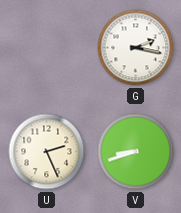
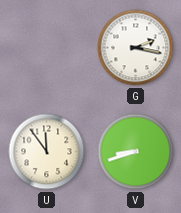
U: 2:26 -> 11:54 (47, 152)
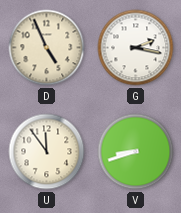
D: none -> 4:56 (47, 48)
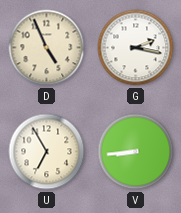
U: 11:54 -> 6:55 (47, 152)
V: 8:42 -> 8:44 (136, 152)
